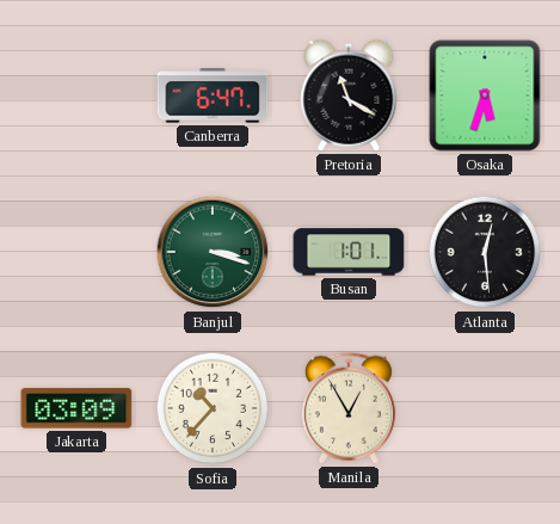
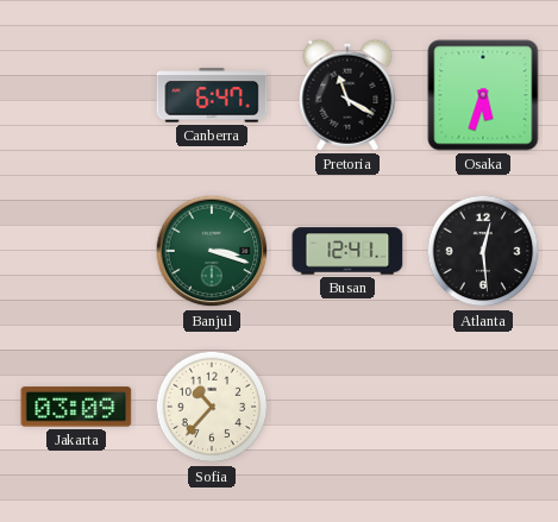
Busan: 1:01 -> 12:41 (347, 251)
Manila: 12:55 -> none (349, 408)
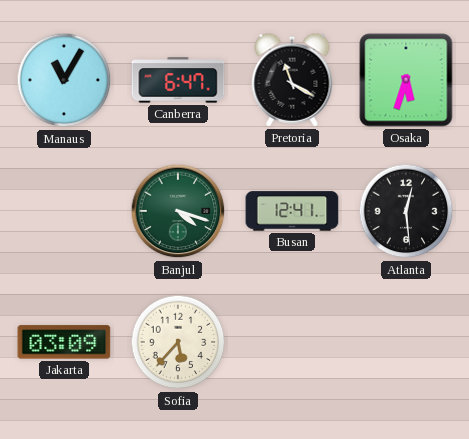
Manaus: none -> 11:05 (64, 80)
Banjul: 3:18 -> 4:18 (178, 211)
Sofia: 10:37 -> 5:37 (178, 342)
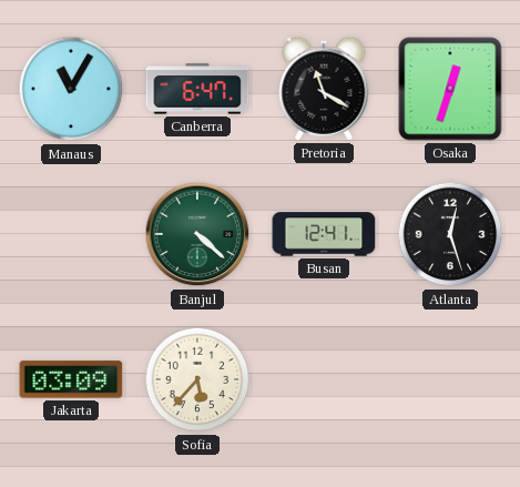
Osaka: 5:33 -> 12:33 (450, 89)
Banjul: 4:18 -> 4:22 (197, 234)
Atlanta: 12:29 -> 12:27 (450, 234)
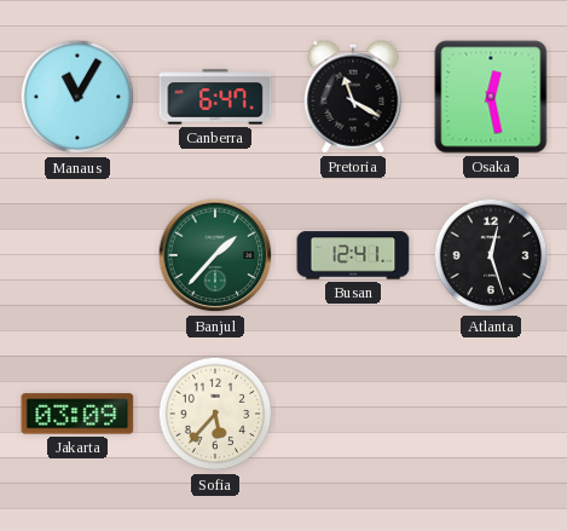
Osaka: 12:33 -> 12:28 (491, 97)
Banjul: 4:22 -> 1:37 (215, 255)
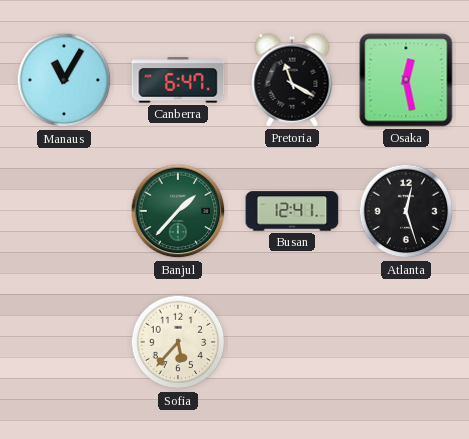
Jakarta: 03:09 -> none (77, 414)
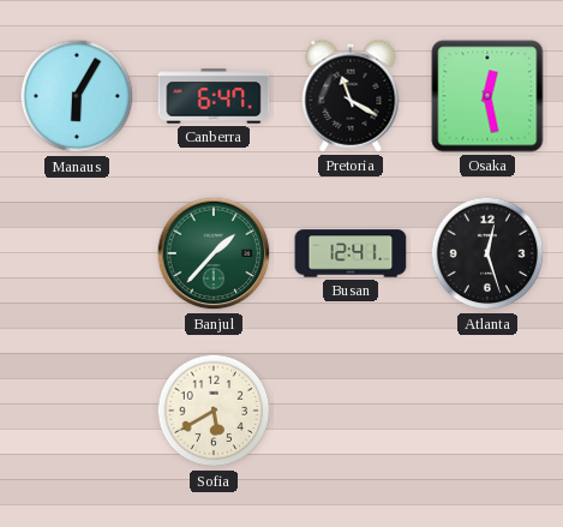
Manaus: 11:05 -> 6:05 (77, 96)
Sofia: 5:37 -> 5:40 (214, 411)
